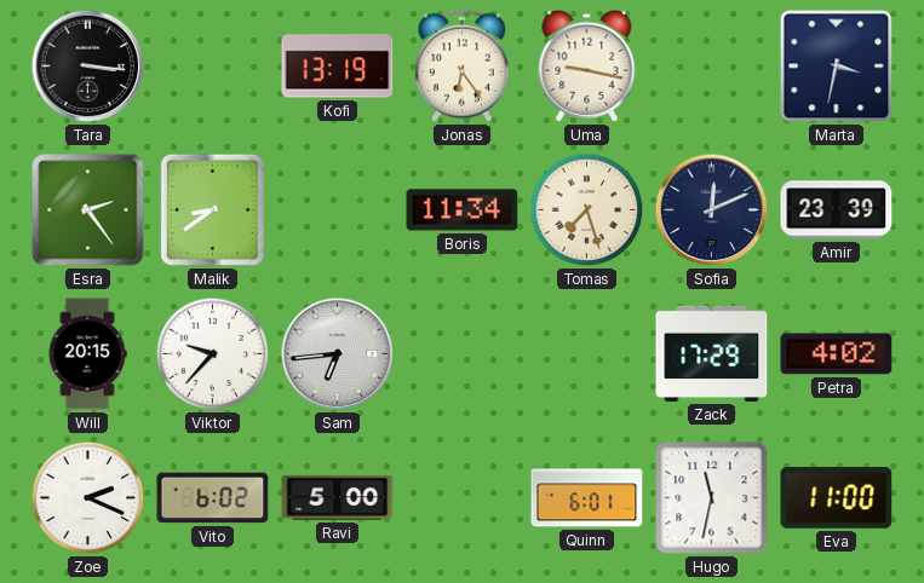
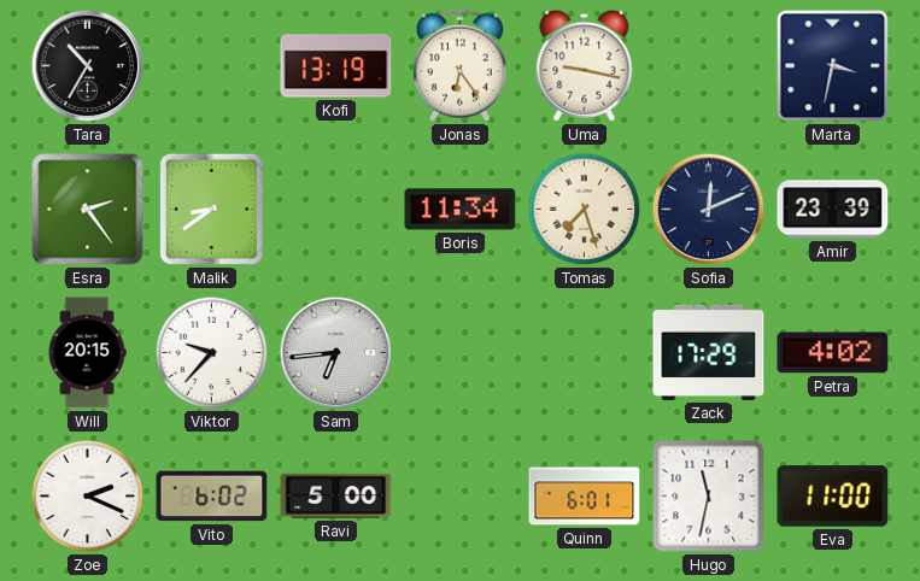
Tara: 3:16 -> 10:35 (88, 66)
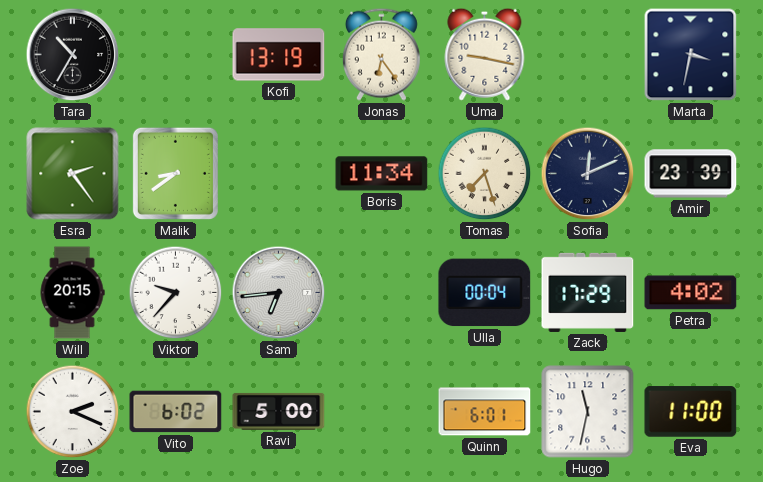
Ulla: none -> 00:04 (485, 293)
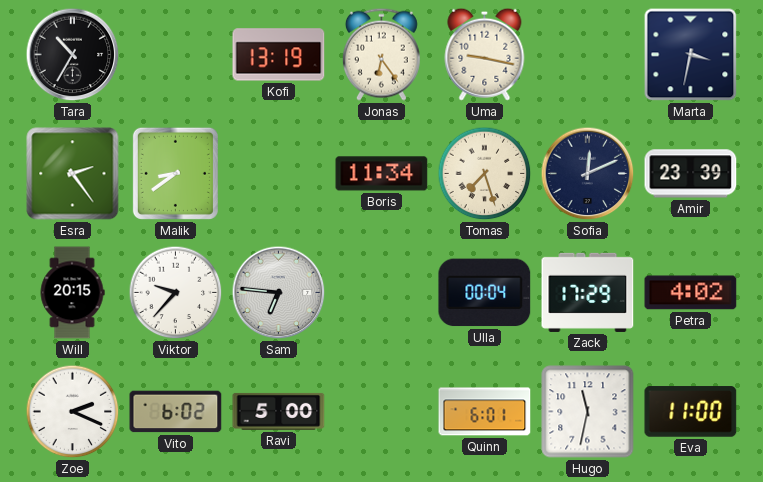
Sam: 6:44 -> 6:46 (279, 293)
